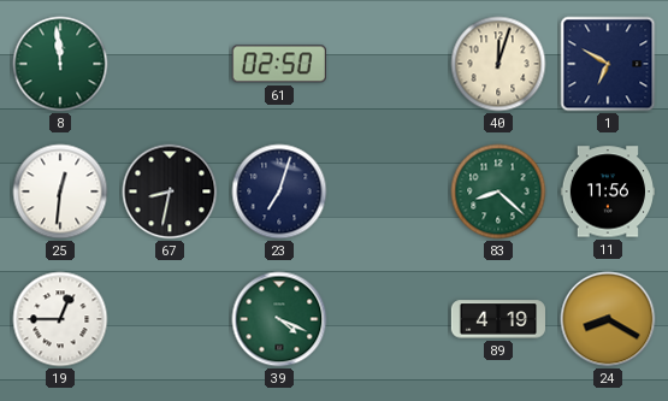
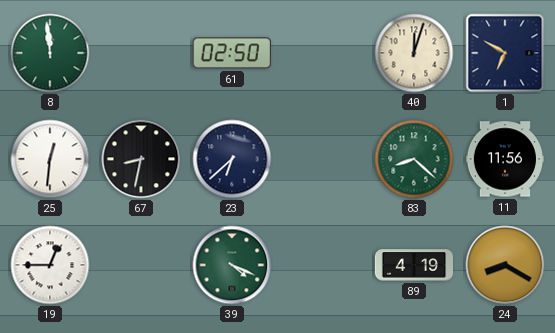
23: 7:03 -> 6:38 (232, 159)
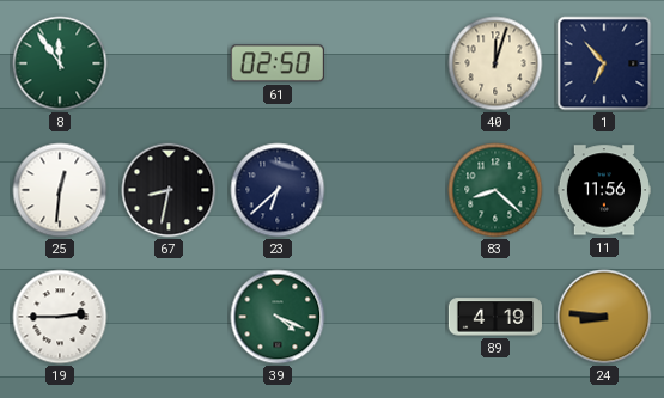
8: 11:59 -> 11:54 (60, 63)
1: 6:50 -> 6:53 (604, 63)
19: 12:45 -> 2:45 (60, 317)
24: 8:20 -> 8:46 (604, 317)
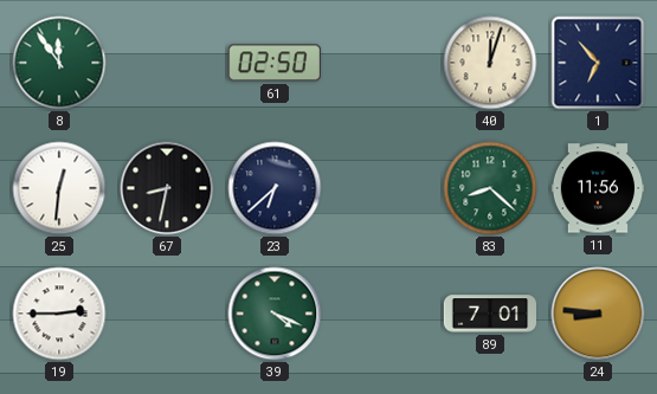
89: 4:19 -> 7:01 (490, 314)
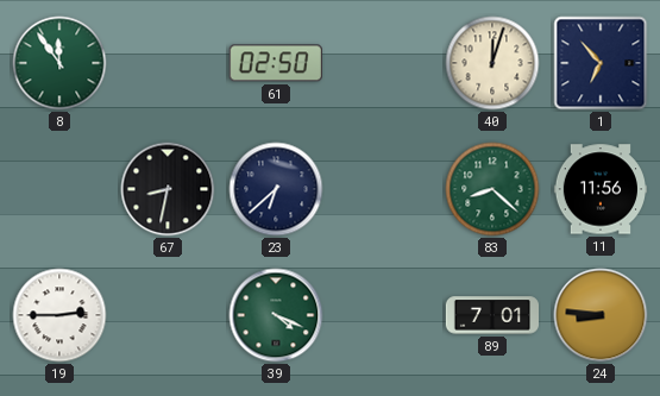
25: 12:31 -> none (59, 188)
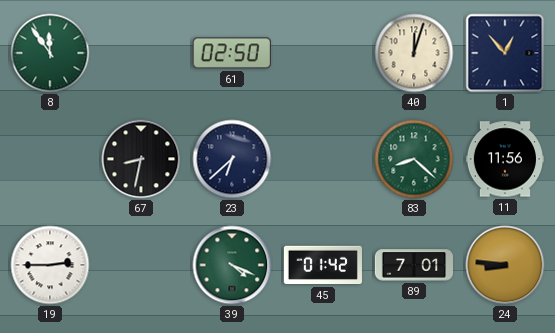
1: 6:53 -> 12:53 (505, 53)
45: none -> 01:42 (322, 265)
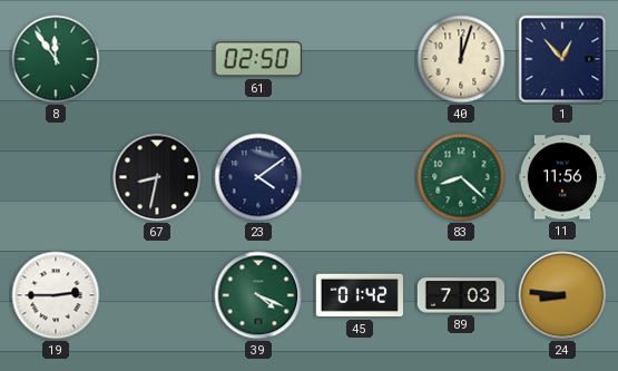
23: 6:38 -> 4:09 (258, 177)
89: 7:01 -> 7:03 (461, 295)
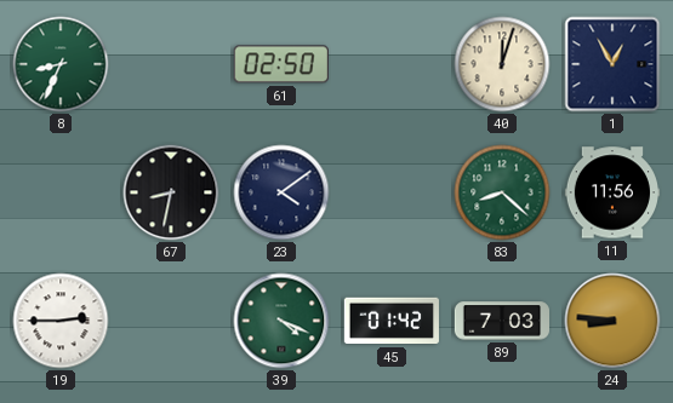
8: 11:54 -> 8:34 (61, 64)
1: 12:53 -> 12:55 (612, 64)
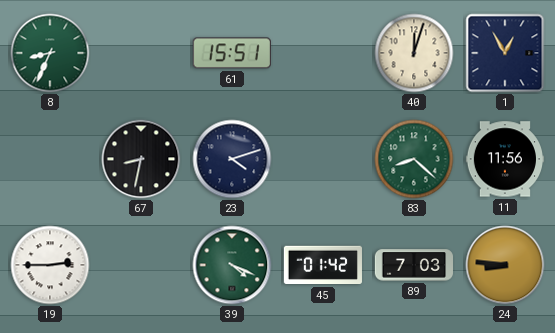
61: 02:50 -> 15:51 (232, 53)
23: 4:09 -> 4:12 (232, 159)
